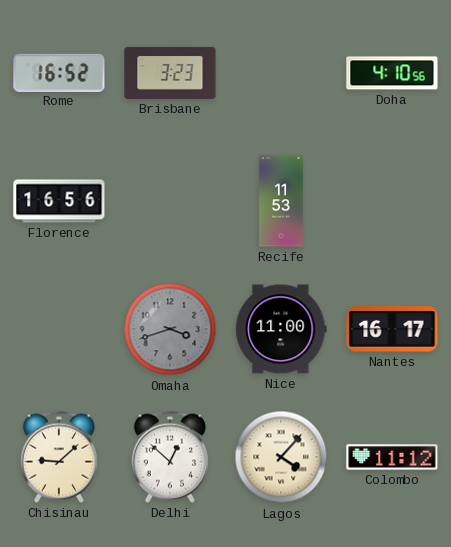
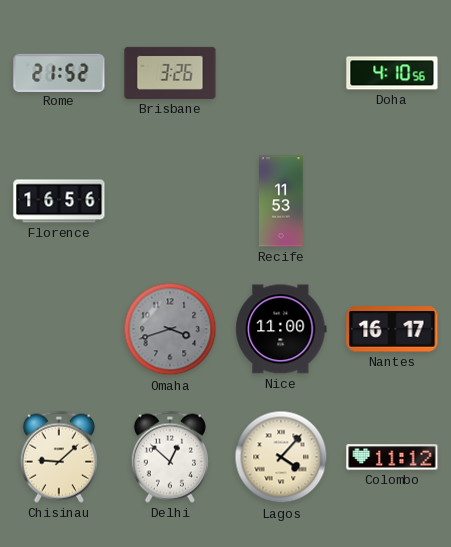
Rome: 16:52 -> 21:52 (59, 72)
Brisbane: 3:23 -> 3:26 (170, 73)
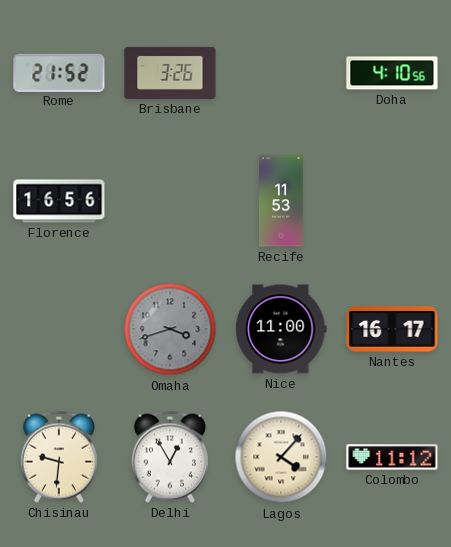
Chisinau: 9:08 -> 9:31 (59, 457)
Delhi: 12:52 -> 12:55 (170, 457)
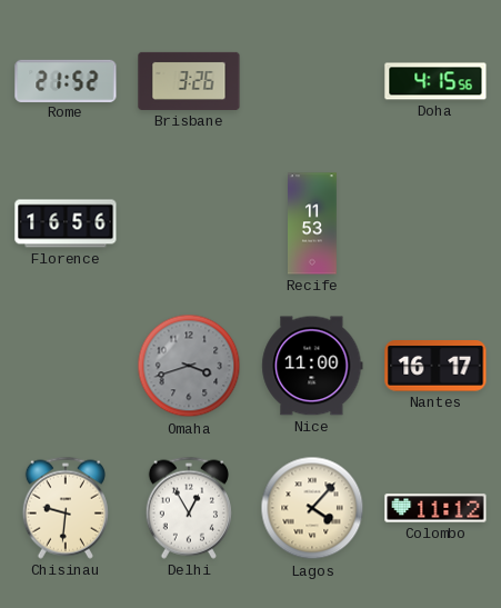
Doha: 4:10 -> 4:15 (435, 81)
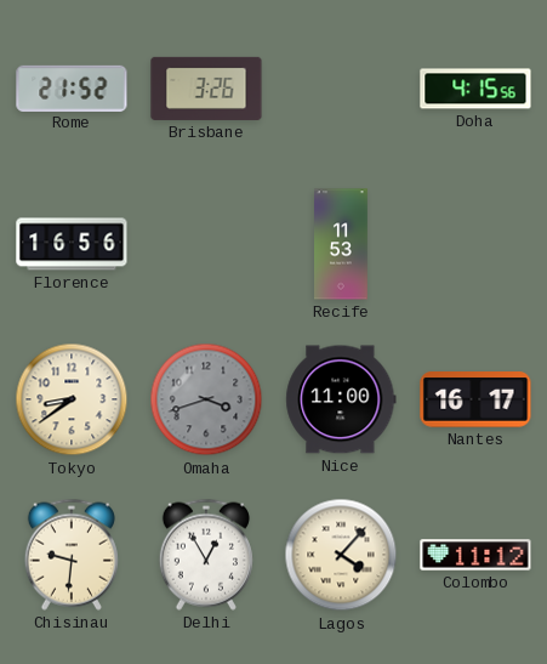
Tokyo: none -> 8:39 (72, 399)
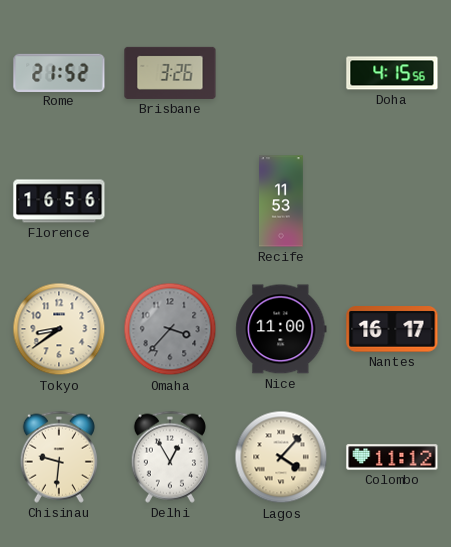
Omaha: 3:42 -> 3:37 (170, 329)
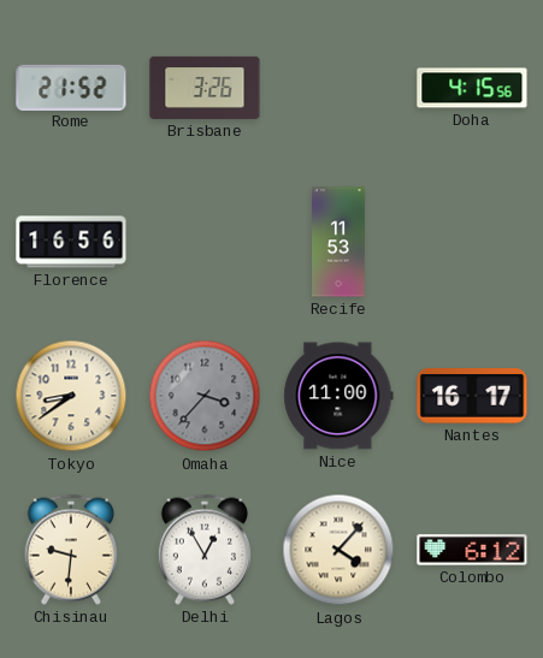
Colombo: 11:12 -> 6:12 (472, 550)
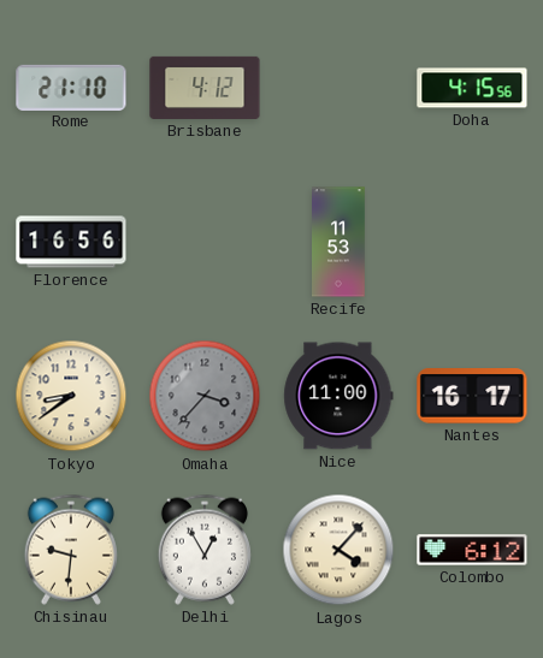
Rome: 21:52 -> 21:10 (71, 87)
Brisbane: 3:26 -> 4:12 (205, 88)
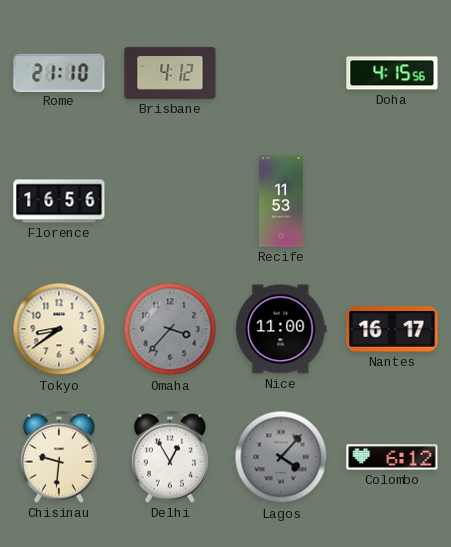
Lagos dial: cream -> grey (281, 457)
